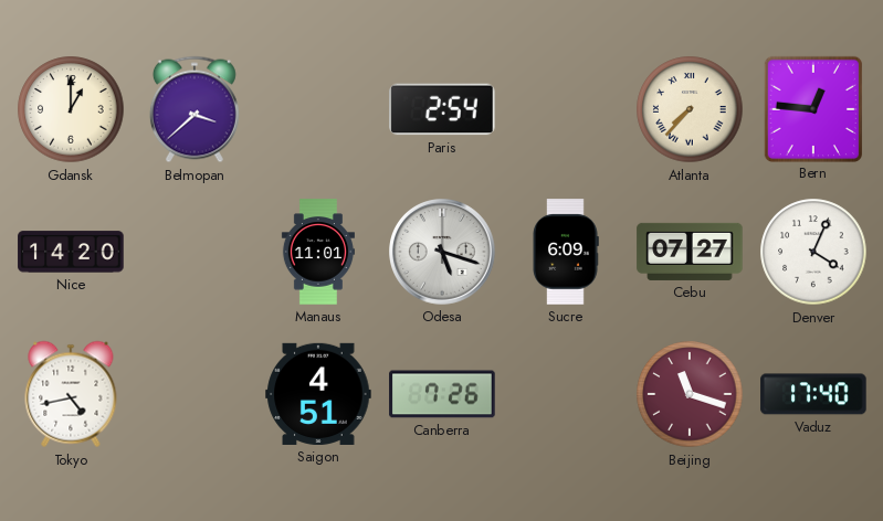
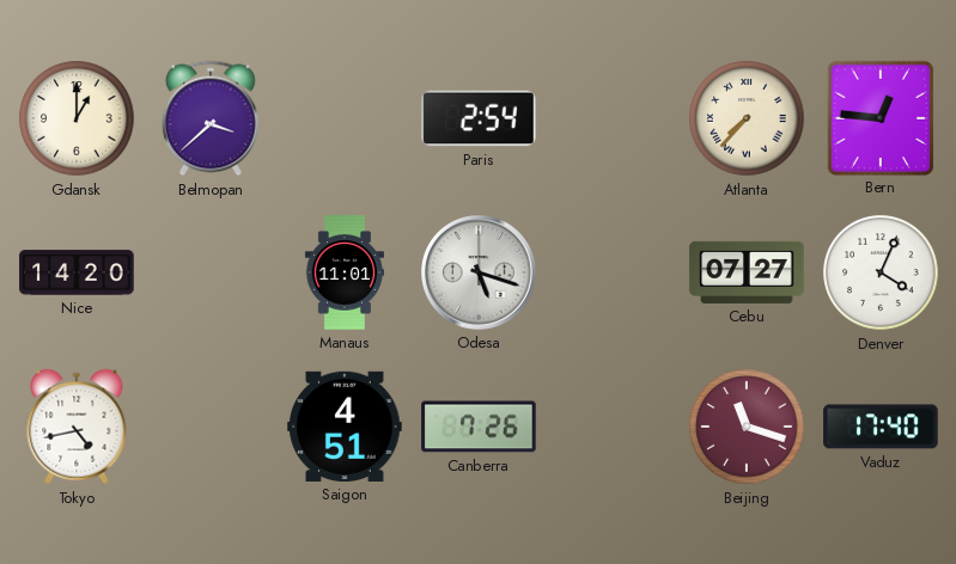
Sucre: 6:09 -> none (566, 252)
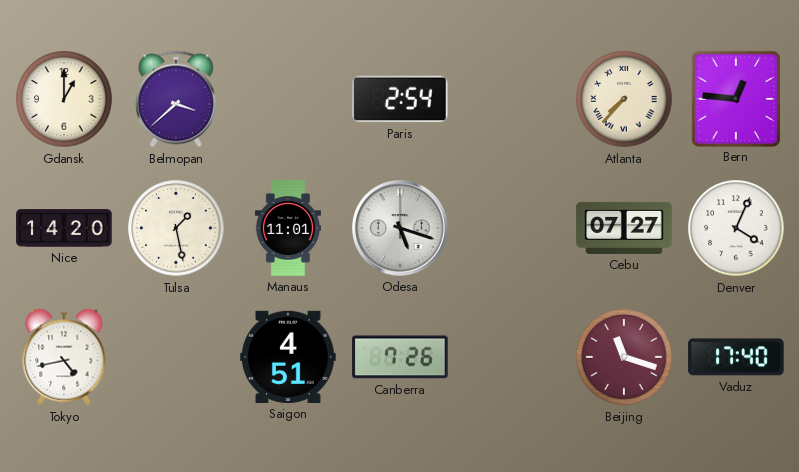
Tulsa: none -> 1:28 (176, 228)
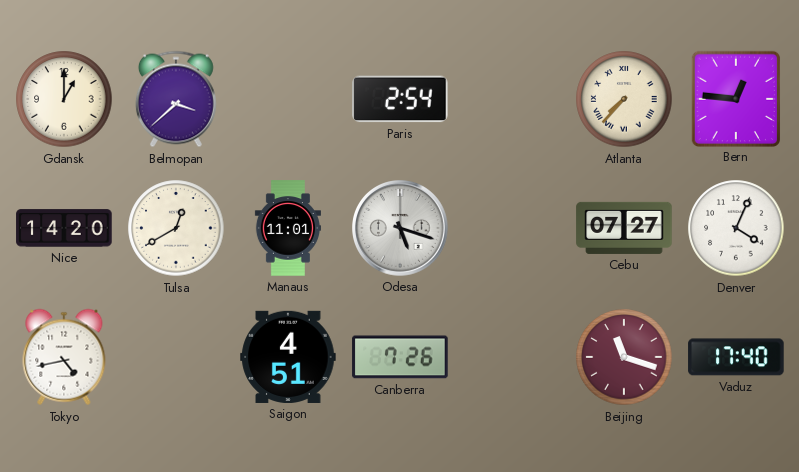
Tulsa: 1:28 -> 12:40 (176, 228)
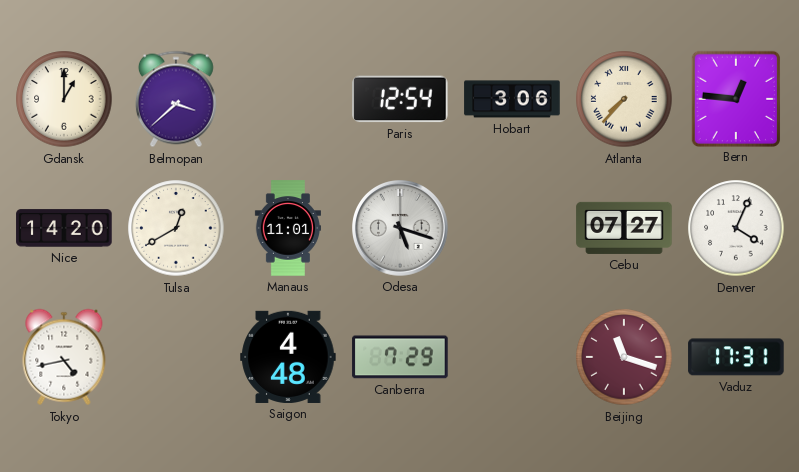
Paris: 2:54 -> 12:54 (400, 99)
Hobart: none -> 3:06 (512, 99)
Saigon: 4:51 -> 4:48 (288, 357)
Canberra: 7:26 -> 7:29 (400, 357)
Vaduz: 17:40 -> 17:31 (736, 357)
